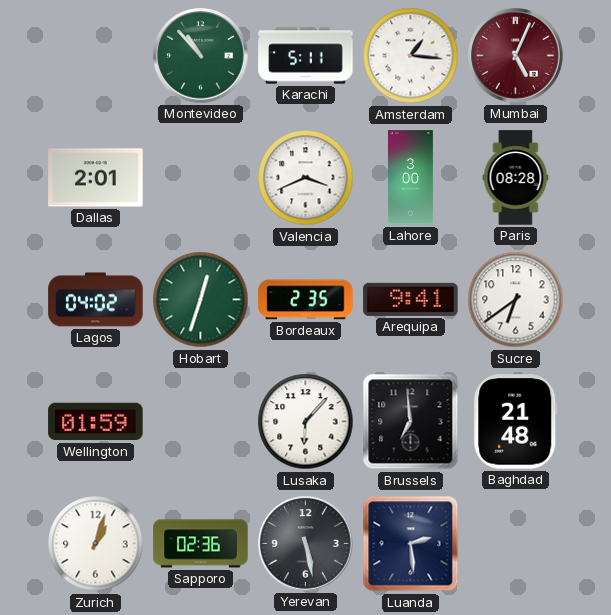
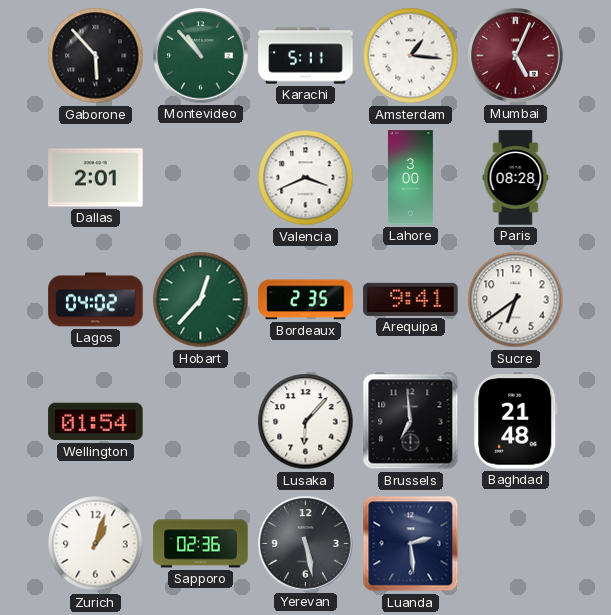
Gaborone: none -> 5:53 (96, 56)
Hobart: 12:33 -> 12:37 (201, 300)
Wellington: 01:59 -> 01:54 (96, 422)
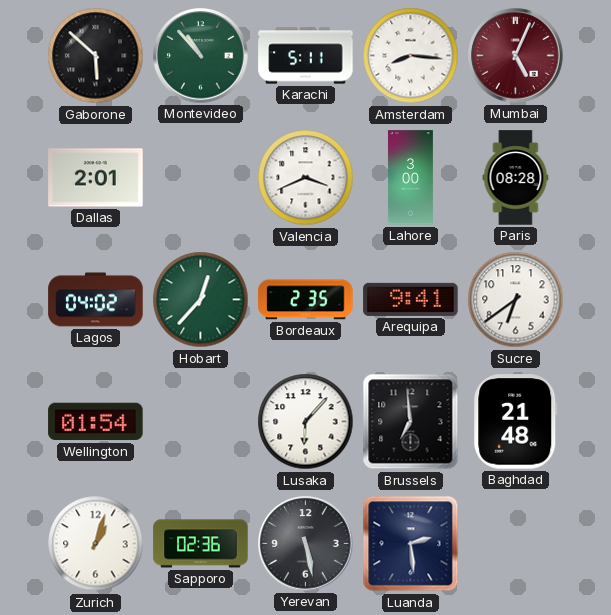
Gaborone: 5:53 -> 5:52 (96, 56)
Amsterdam: 1:16 -> 8:16 (411, 56)
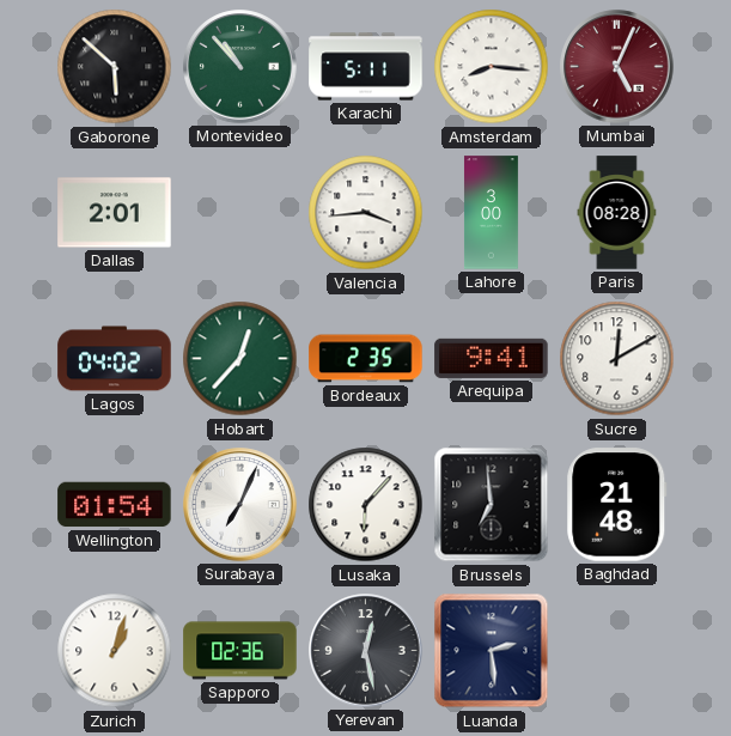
Valencia: 3:41 -> 3:44 (366, 213)
Sucre: 6:39 -> 12:10 (617, 359)
Surabaya: none -> 7:04 (240, 505)
Yerevan: 5:28 -> 12:28 (366, 651)
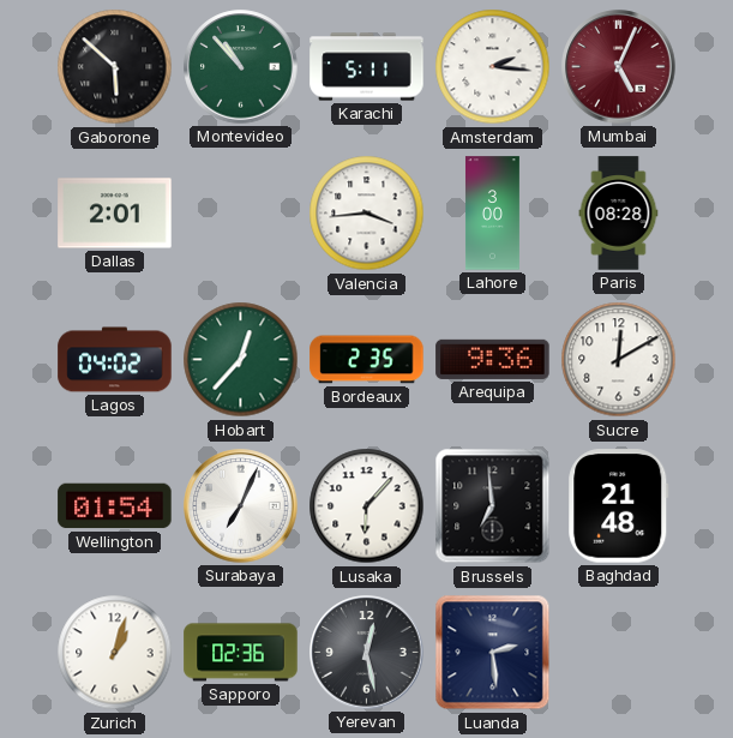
Amsterdam: 8:16 -> 2:16 (493, 67)
Arequipa: 9:41 -> 9:36 (493, 359)
